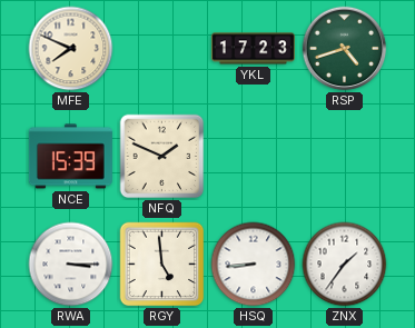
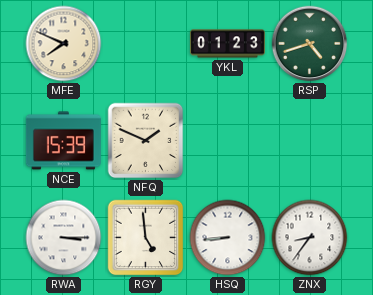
YKL: 17:23 -> 01:23 (227, 44)
ZNX: 1:36 -> 8:36 (310, 238)
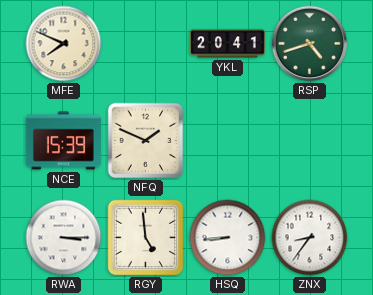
YKL: 01:23 -> 20:41 (227, 44)
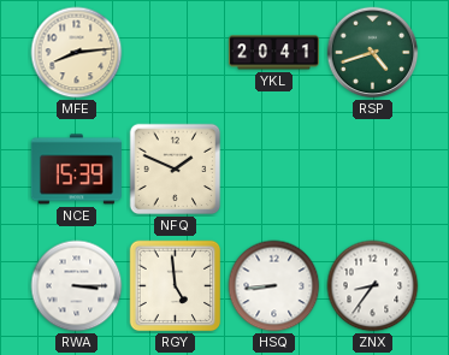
MFE: 7:49 -> 8:14 (77, 53)
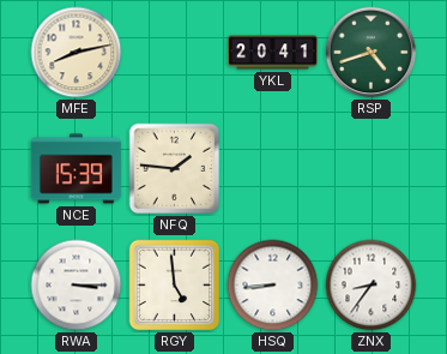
MFE: 8:14 -> 8:13 (77, 53)
NFQ: 1:49 -> 1:46 (175, 169)
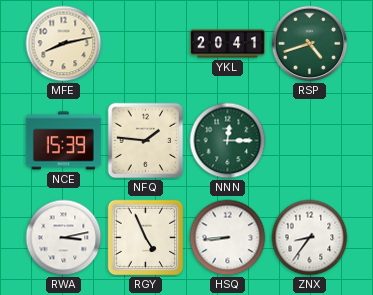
NNN: none -> 12:15 (228, 141)
RWA: 3:15 -> 3:13 (64, 238)
RGY: 4:59 -> 4:56 (146, 238)
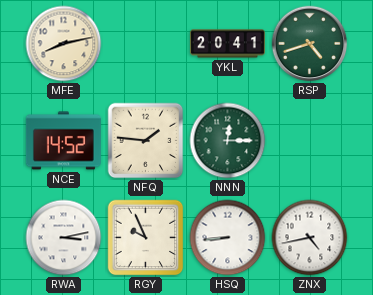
NCE: 15:39 -> 14:52 (63, 141)
RGY: 4:56 -> 9:56 (146, 238)
ZNX: 8:36 -> 4:43 (310, 238)
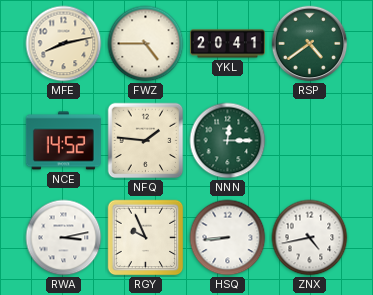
FWZ: none -> 4:45 (146, 44)
RSP: 4:42 -> 4:39 (310, 44)
